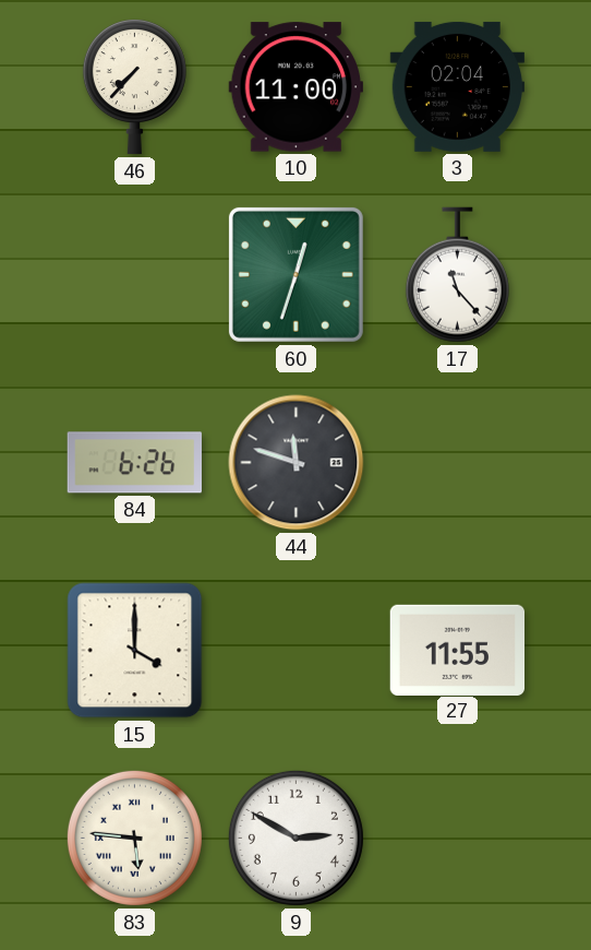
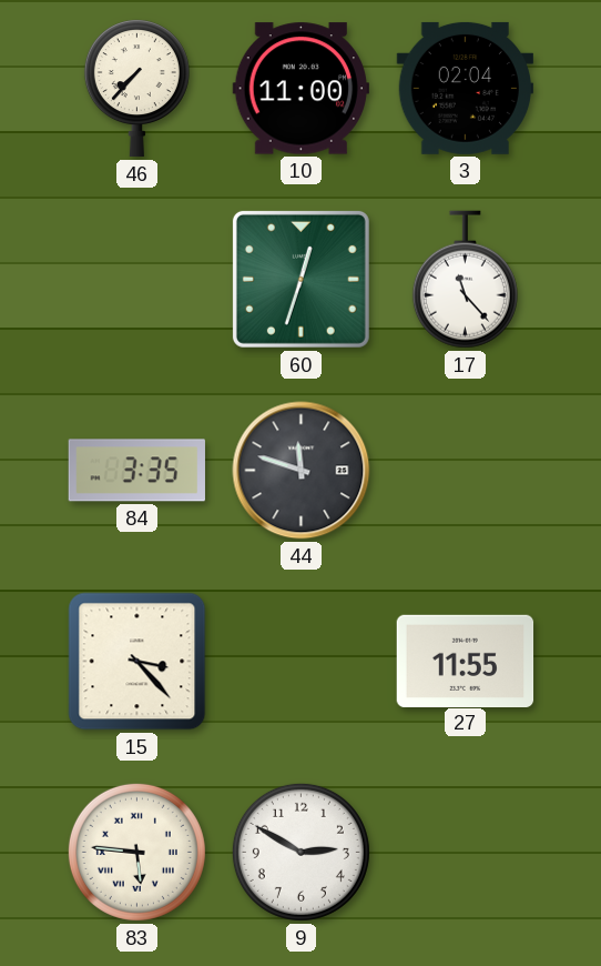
84: 6:26 -> 3:35 (136, 471)
15: 4:00 -> 3:23 (137, 662)
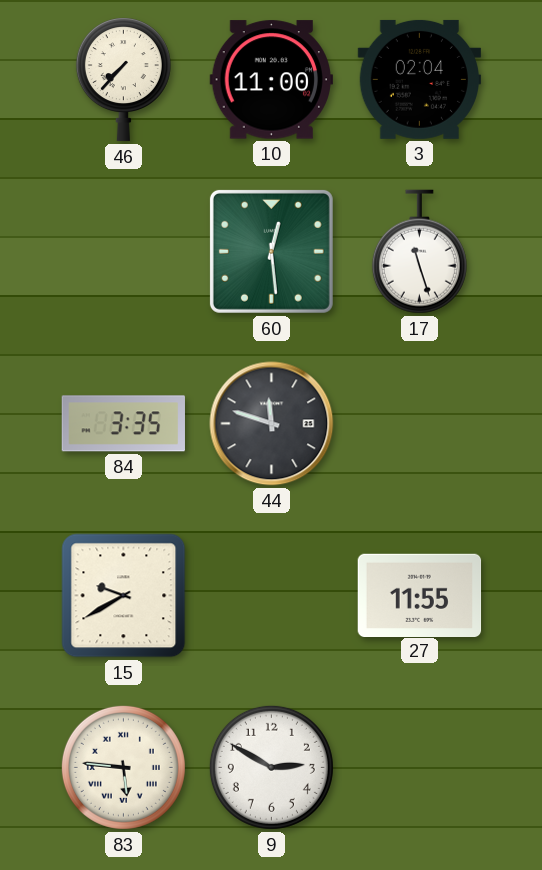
60: 12:33 -> 12:29 (271, 251)
17: 11:23 -> 11:27 (419, 252)
15: 3:23 -> 9:40 (124, 596)
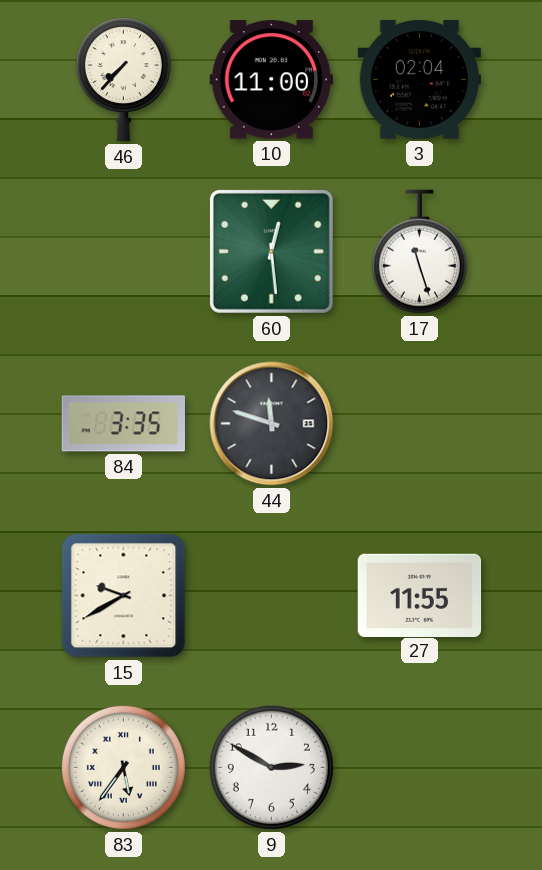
83: 5:46 -> 5:36 (123, 767)
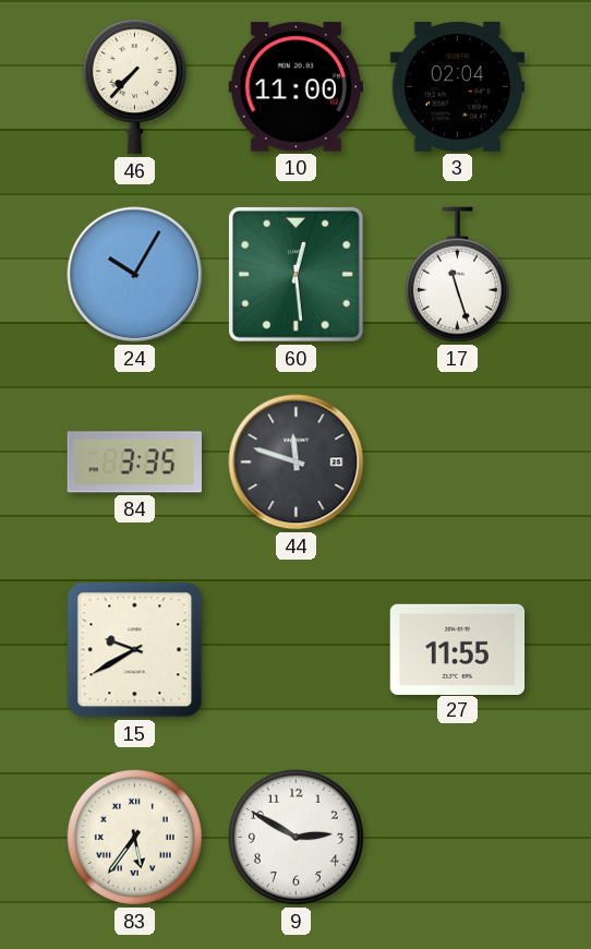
24: none -> 10:05 (135, 275)
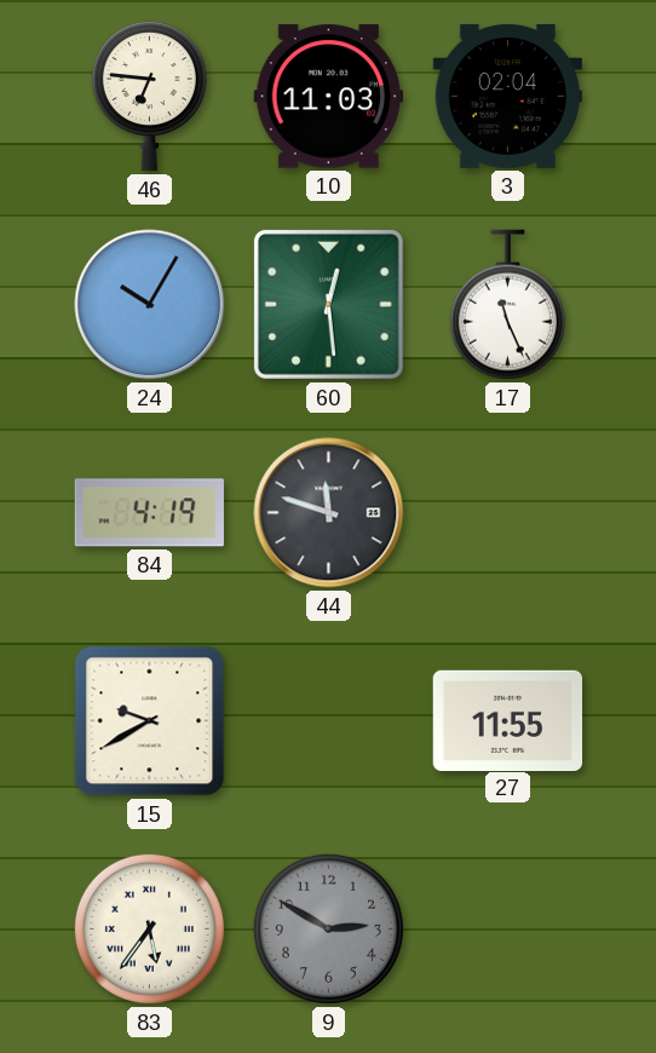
46: 7:37 -> 6:46 (149, 97)
10: 11:00 -> 11:03 (328, 97)
17: 11:27 -> 11:26 (507, 305)
84: 3:35 -> 4:19 (149, 513)
9 dial: white -> grey (328, 928)
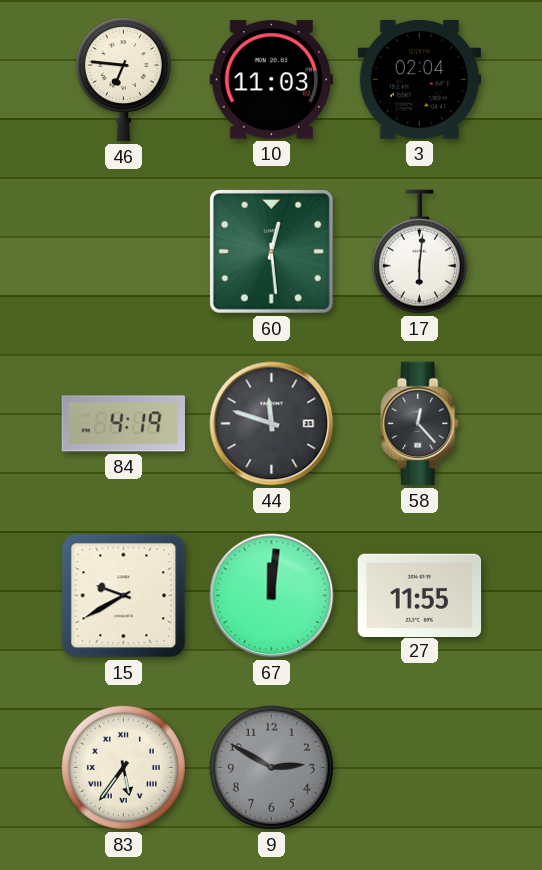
24: 10:05 -> none (150, 305)
17: 11:26 -> 6:01 (419, 252)
58: none -> 12:23 (420, 424)
67: none -> 12:01 (272, 596)
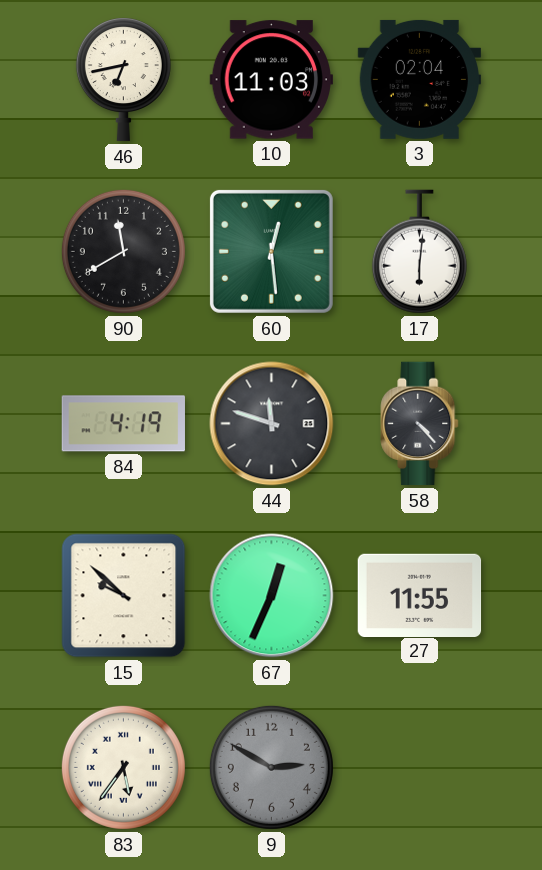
46: 6:46 -> 6:43 (123, 80)
90: none -> 11:40 (123, 251)
58: 12:23 -> 4:23 (420, 424)
15: 9:40 -> 9:52 (124, 596)
67: 12:01 -> 12:34 (272, 596)
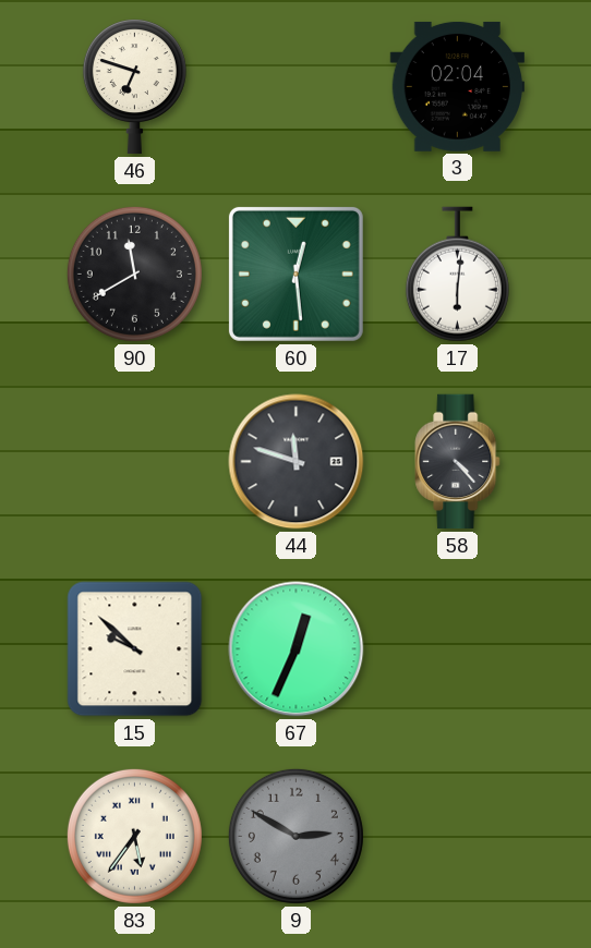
46: 6:43 -> 6:48 (134, 87)
10: 11:03 -> none (271, 80)
84: 4:19 -> none (123, 424)
27: 11:55 -> none (420, 595)
